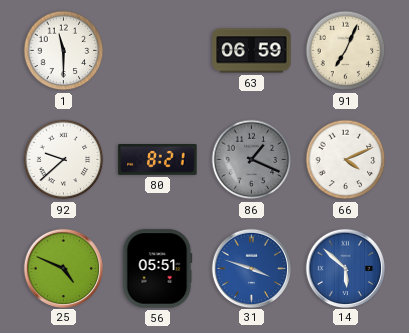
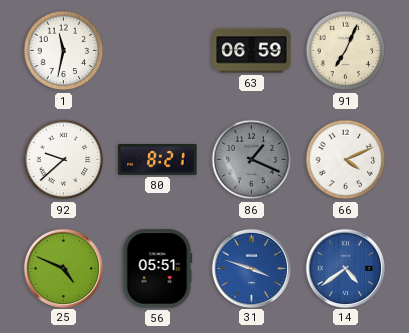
1: 11:30 -> 11:32 (64, 51)
14: 5:52 -> 4:39 (345, 268)
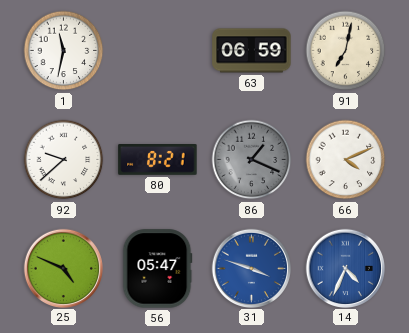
91: 7:04 -> 7:02 (346, 51)
56: 05:51 -> 05:47 (158, 269)
14: 4:39 -> 4:34 (345, 268)
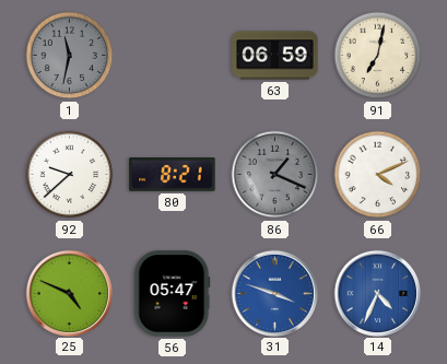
1 dial: white -> grey (70, 56)
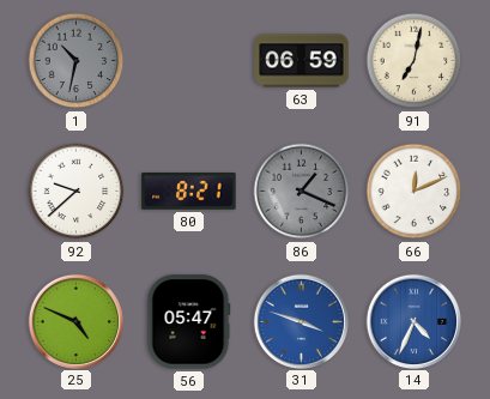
1: 11:32 -> 10:32 (77, 61)
66: 4:11 -> 12:11 (415, 192)
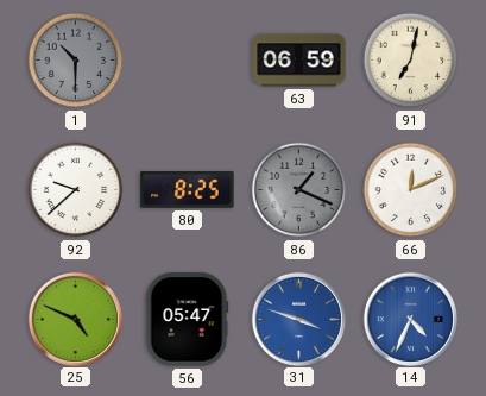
1: 10:32 -> 10:30 (76, 61)
80: 8:21 -> 8:25 (188, 190)
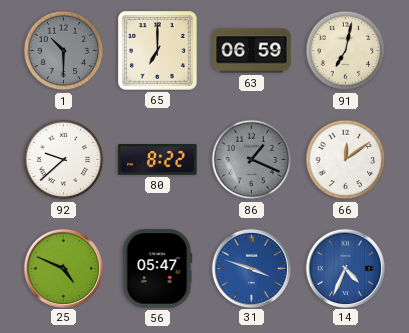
65: none -> 7:00 (158, 51)
80: 8:25 -> 8:22 (158, 160)
66: 12:11 -> 12:09 (346, 160)
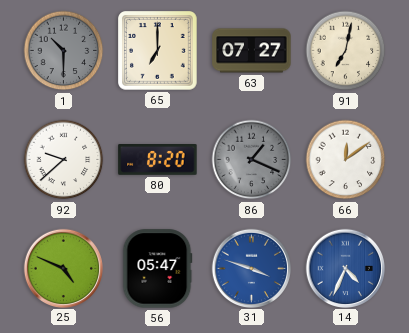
63: 06:59 -> 07:27 (252, 51)
80: 8:22 -> 8:20 (158, 160)
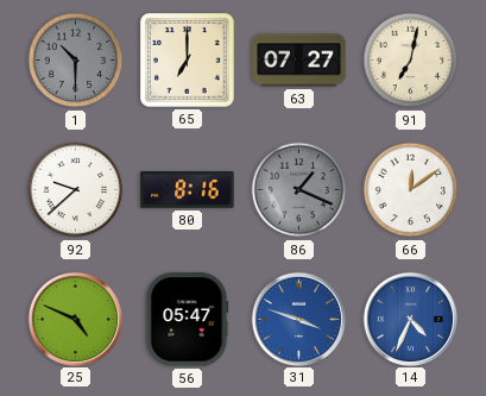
80: 8:20 -> 8:16 (188, 190)
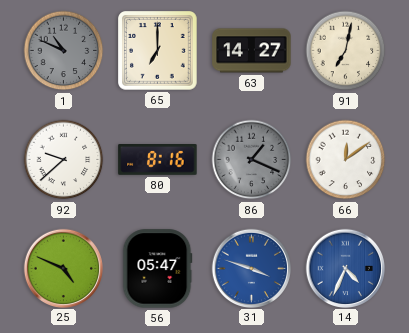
1: 10:30 -> 10:49 (64, 51)
63: 07:27 -> 14:27 (252, 51)
